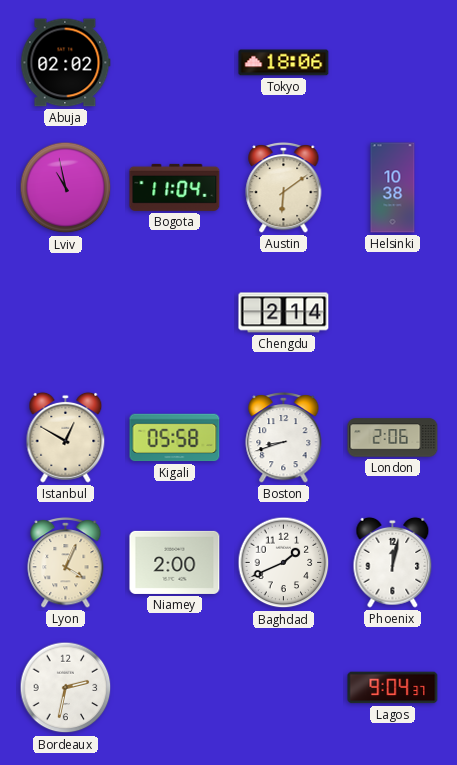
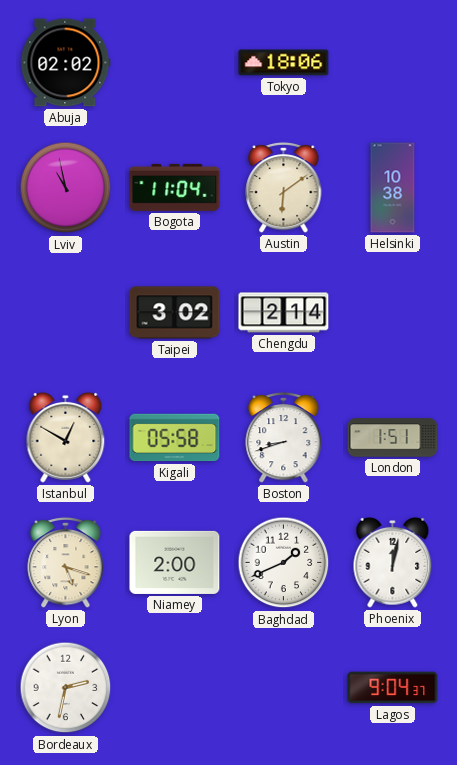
Taipei: none -> 3:02 (175, 313)
London: 2:06 -> 1:51 (393, 438)
Lyon: 4:04 -> 5:18 (66, 562)
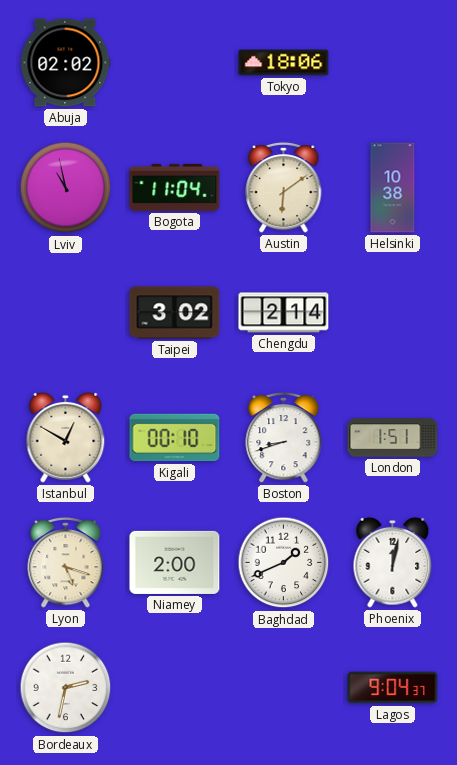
Kigali: 05:58 -> 00:10 (175, 438)
